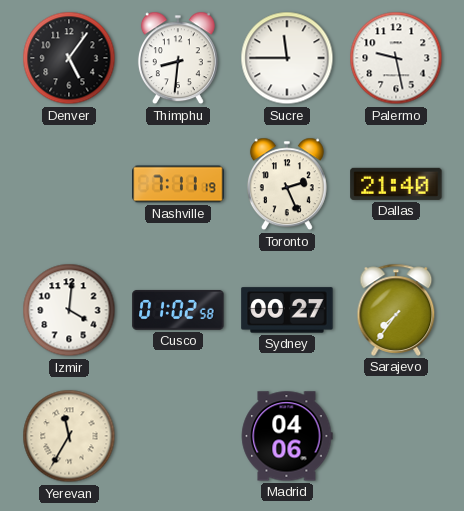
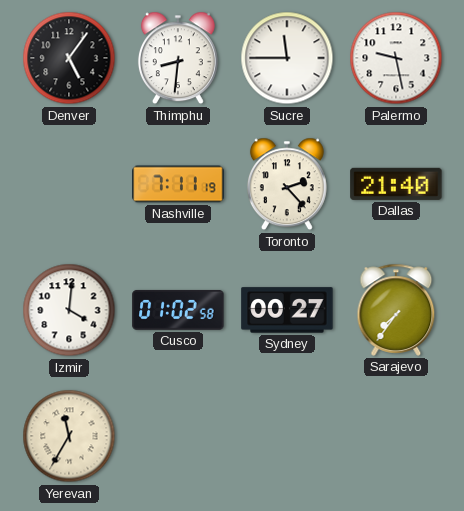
Toronto: 2:26 -> 2:23 (287, 184)
Madrid: 04:06 -> none (287, 436)
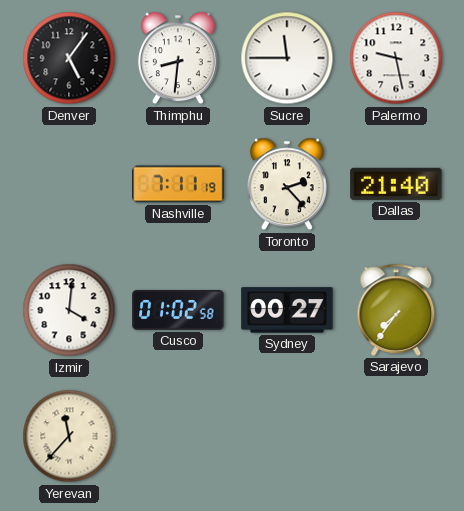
Yerevan: 11:35 -> 11:37 (69, 436)
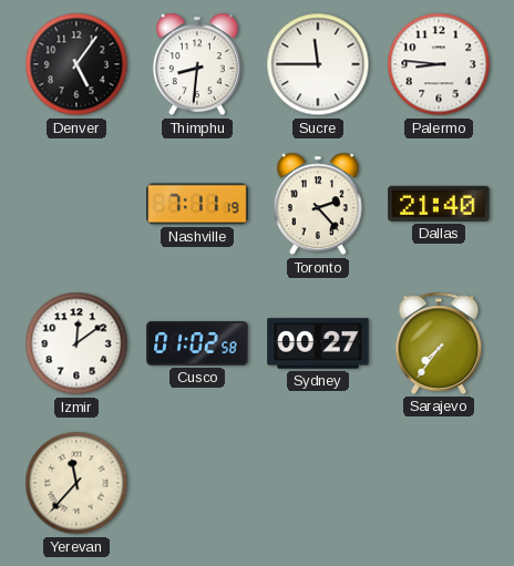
Palermo: 9:28 -> 8:46 (439, 64)
Izmir: 4:01 -> 12:09 (76, 343)
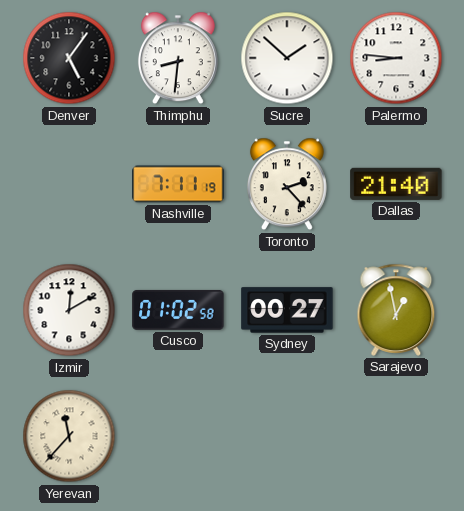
Sucre: 11:45 -> 1:52 (287, 58)
Izmir: 12:09 -> 12:10 (69, 310)
Sarajevo: 7:36 -> 12:58 (396, 310)
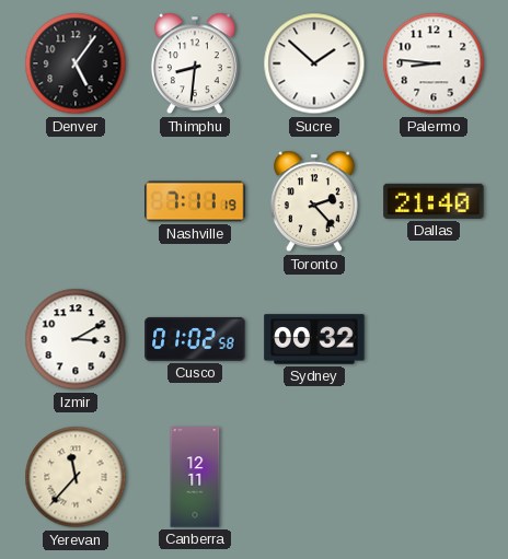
Izmir: 12:10 -> 3:10 (76, 339)
Sydney: 00:27 -> 00:32 (314, 339)
Sarajevo: 12:58 -> none (396, 310)
Canberra: none -> 12:11 (195, 477)
